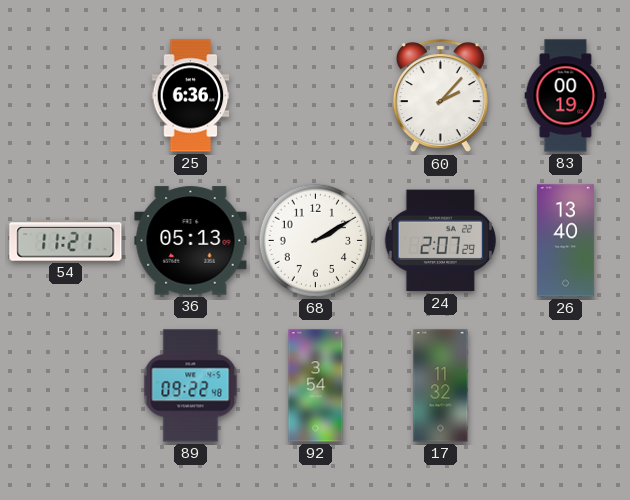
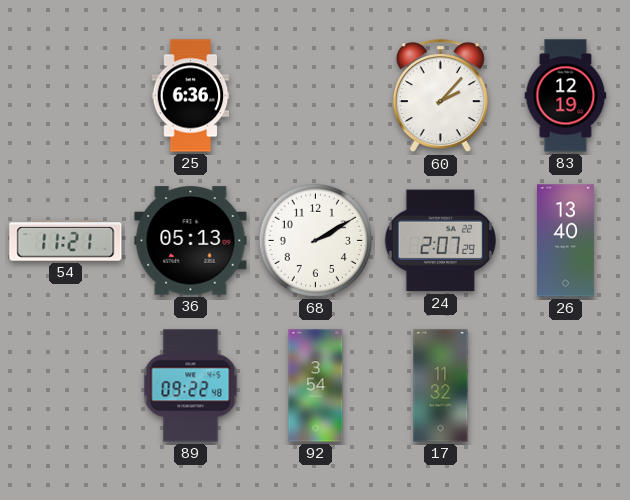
83: 00:19 -> 12:19 (566, 96)
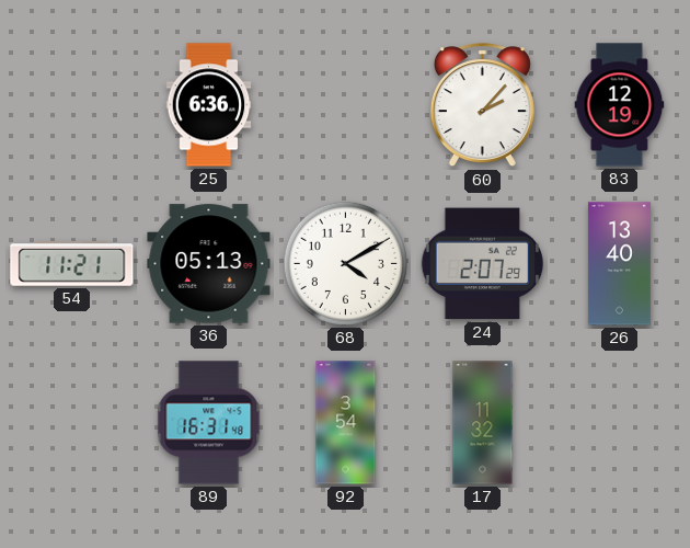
68: 2:10 -> 4:10 (345, 263)
89: 09:22 -> 16:31 (209, 423)
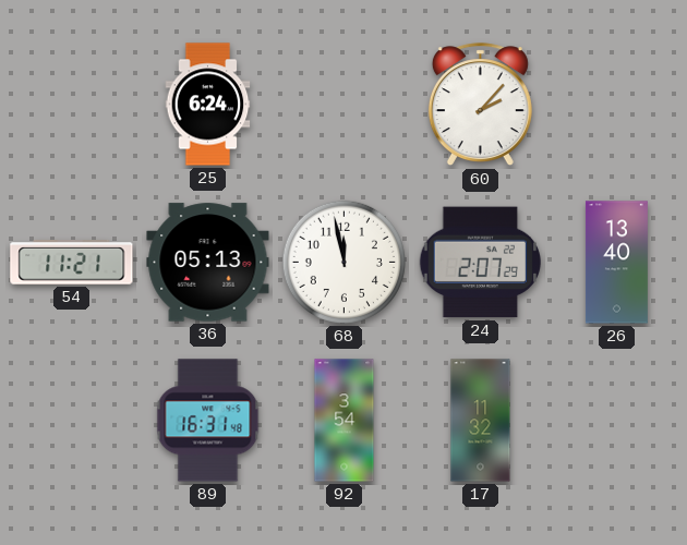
25: 6:36 -> 6:24 (208, 105)
83: 12:19 -> none (620, 105)
68: 4:10 -> 11:58 (343, 262)
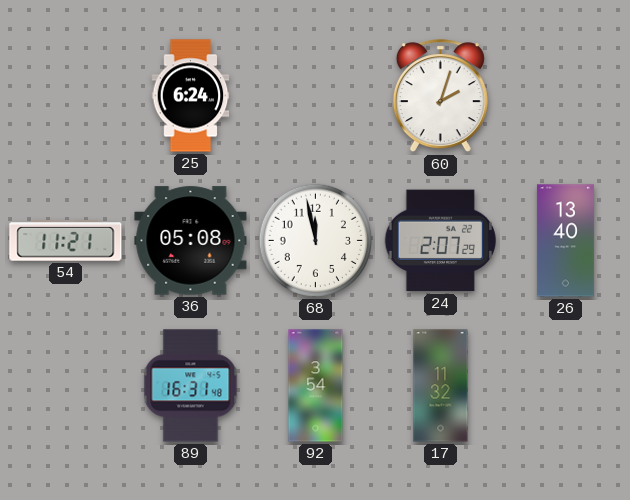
60: 2:07 -> 2:03 (440, 96)
36: 05:13 -> 05:08 (191, 241)
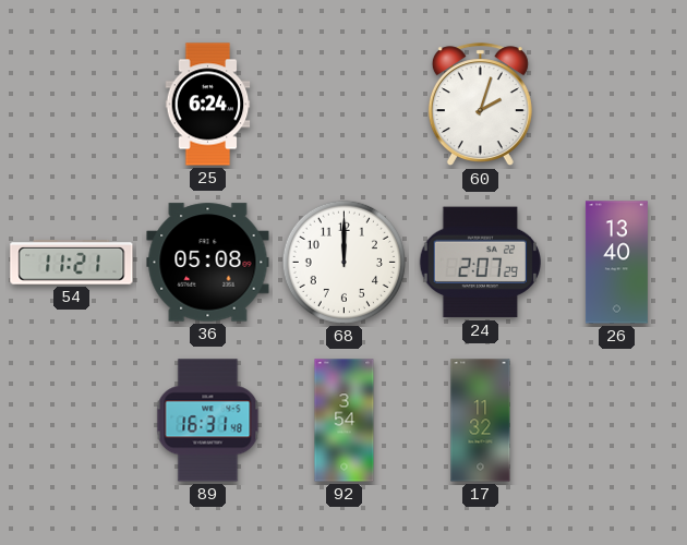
68: 11:58 -> 12:00 (343, 262)
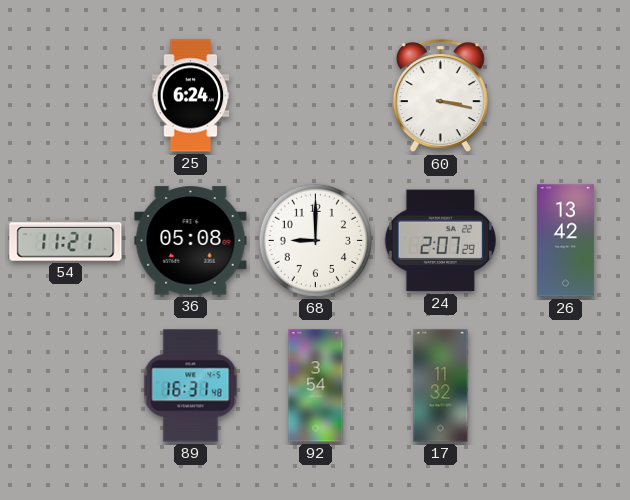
60: 2:03 -> 3:17 (440, 96)
68: 12:00 -> 9:00 (315, 240)
26: 13:40 -> 13:42 (565, 241)
